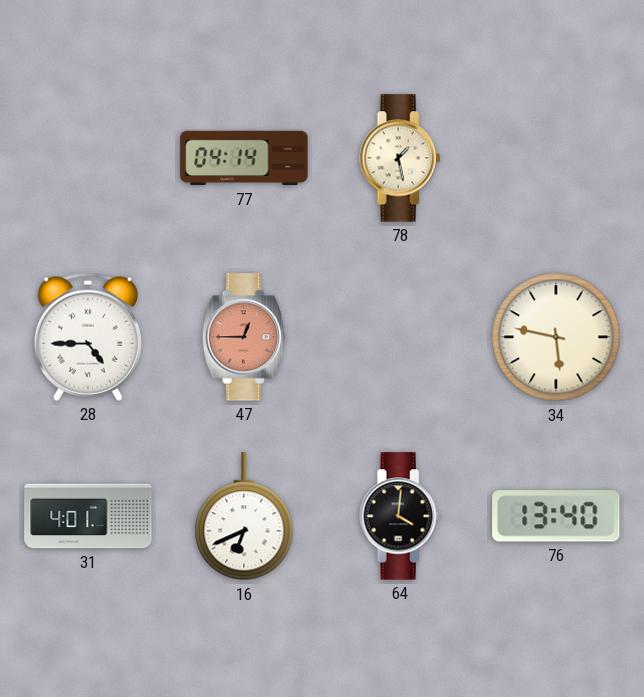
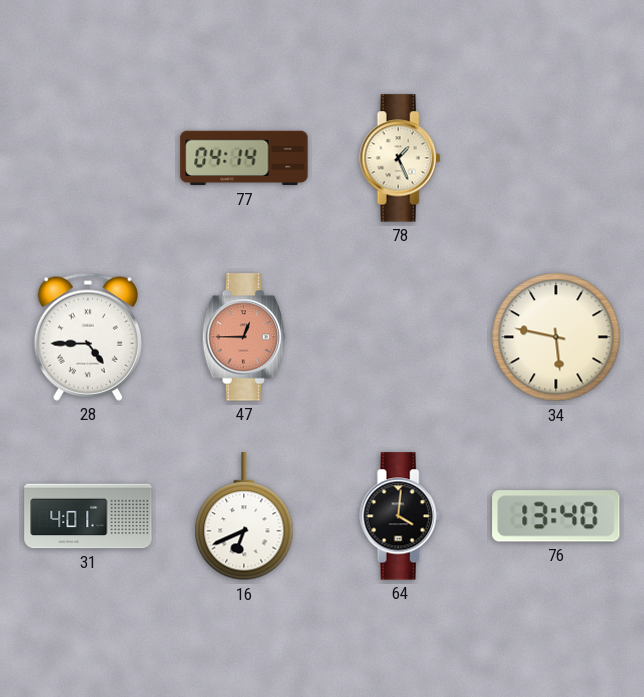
78: 1:28 -> 1:26 (400, 158)
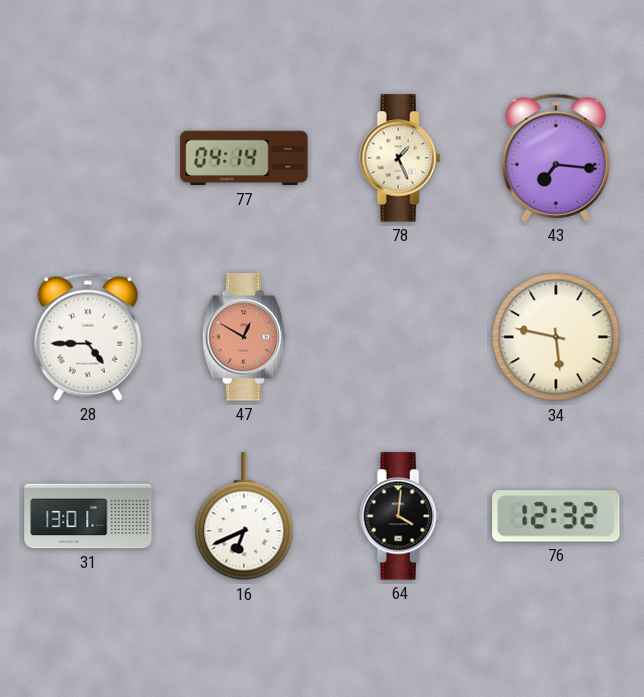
43: none -> 7:16 (556, 158)
47: 12:45 -> 12:50 (244, 337)
31: 4:01 -> 13:01 (88, 516)
76: 13:40 -> 12:32 (556, 516)
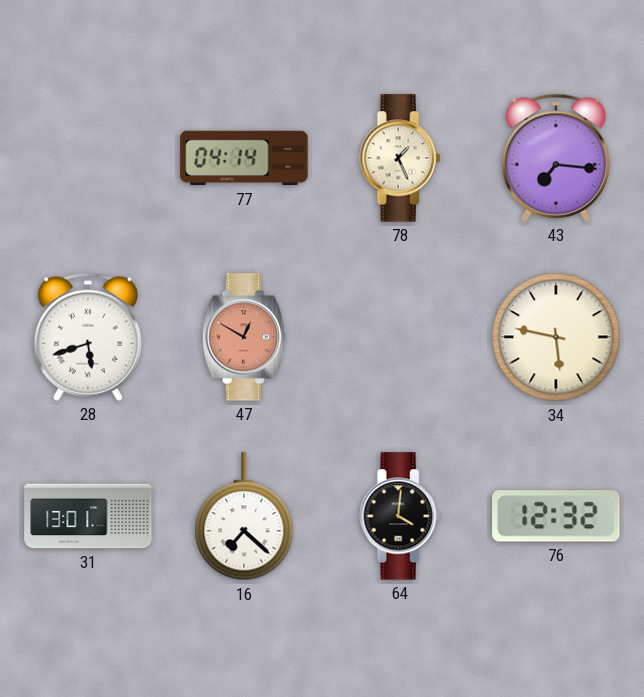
28: 4:45 -> 5:42 (88, 337)
16: 6:41 -> 7:22 (244, 517)
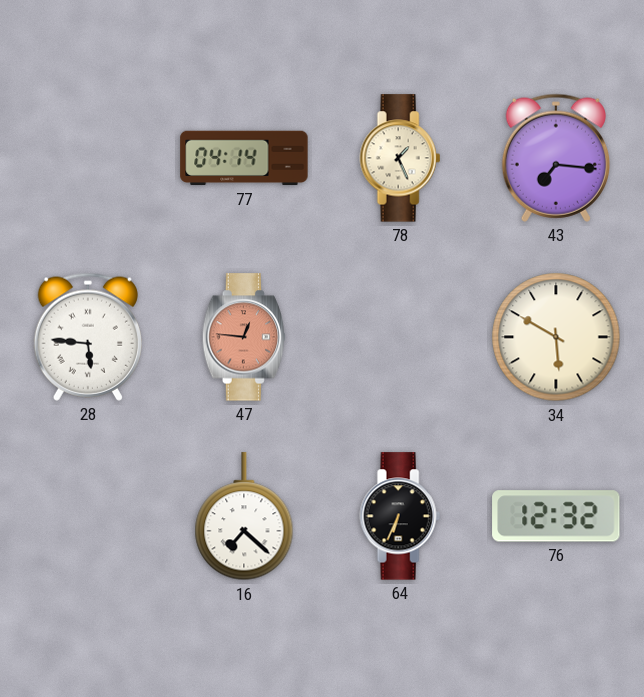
28: 5:42 -> 5:46 (88, 337)
47: 12:50 -> 12:46 (244, 337)
34: 5:47 -> 5:50 (556, 337)
31: 13:01 -> none (88, 516)
64: 4:01 -> 6:34 (400, 516)
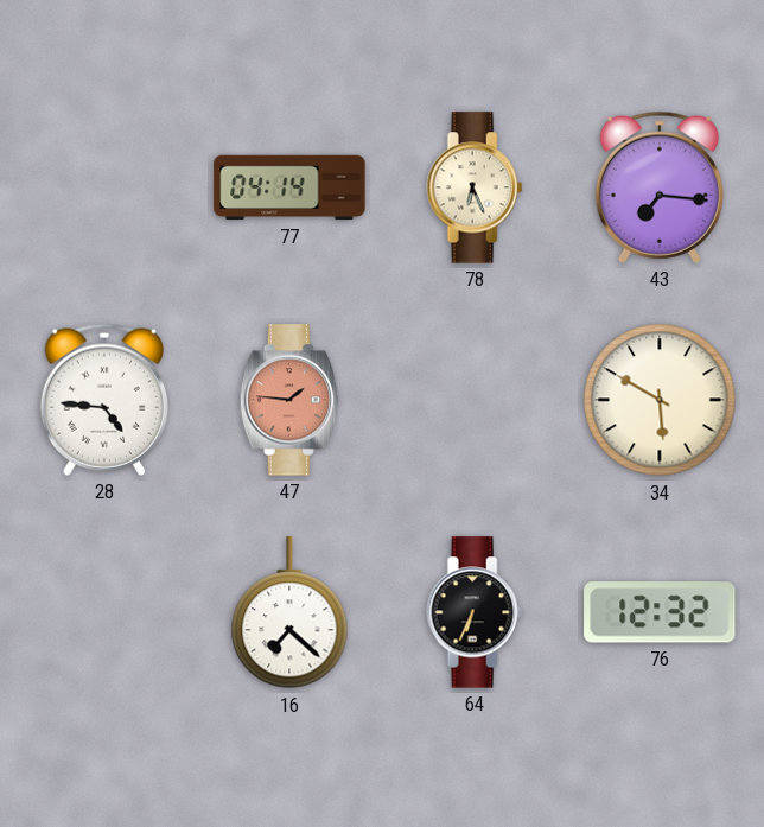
78: 1:26 -> 6:26 (475, 187)
28: 5:46 -> 4:46 (104, 400)
47: 12:46 -> 1:46 (289, 400)
